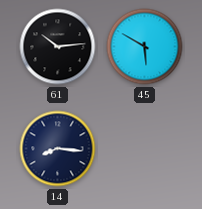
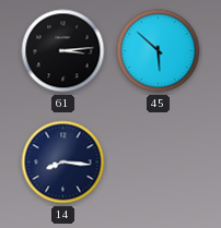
61: 10:14 -> 3:14 (63, 51)
45: 5:50 -> 5:52 (159, 51)
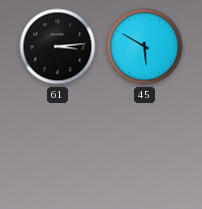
45: 5:52 -> 5:50 (145, 47)
14: 8:16 -> none (63, 163)
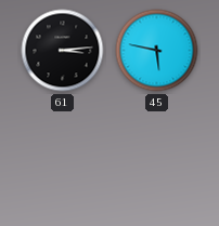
45: 5:50 -> 5:47 (157, 51)
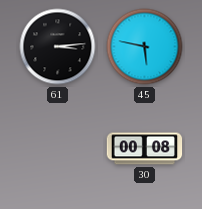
30: none -> 00:08 (145, 149)
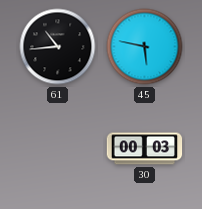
61: 3:14 -> 10:44 (58, 47)
30: 00:08 -> 00:03 (145, 149)
